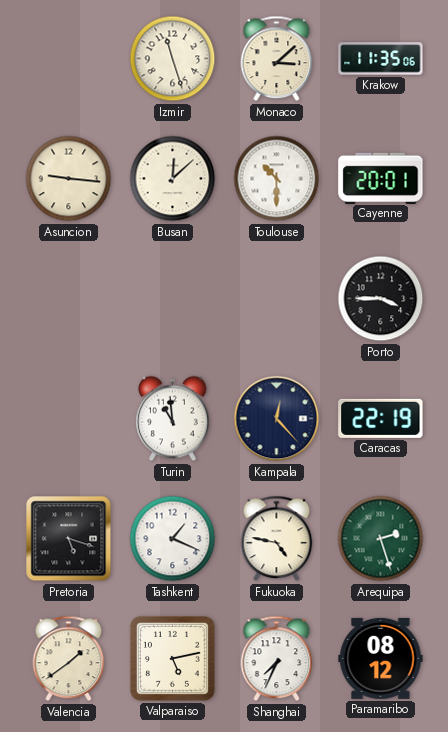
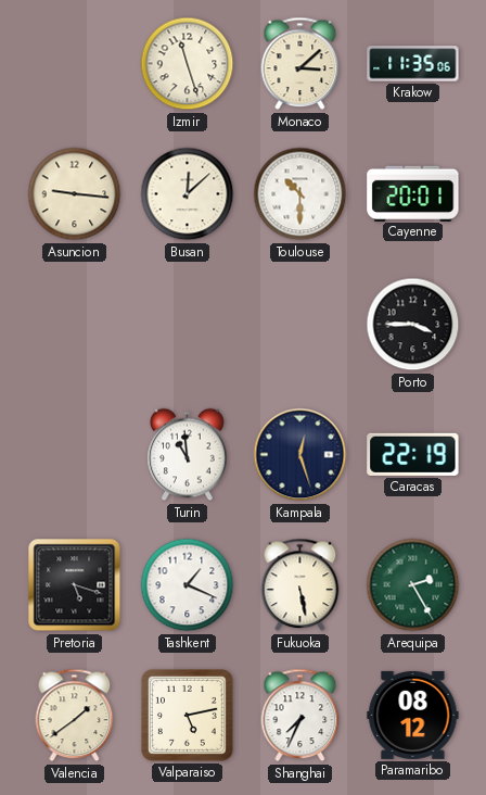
Kampala: 12:23 -> 12:27 (300, 455)
Fukuoka: 4:47 -> 5:28 (300, 585)
Arequipa: 2:27 -> 2:25 (413, 585)
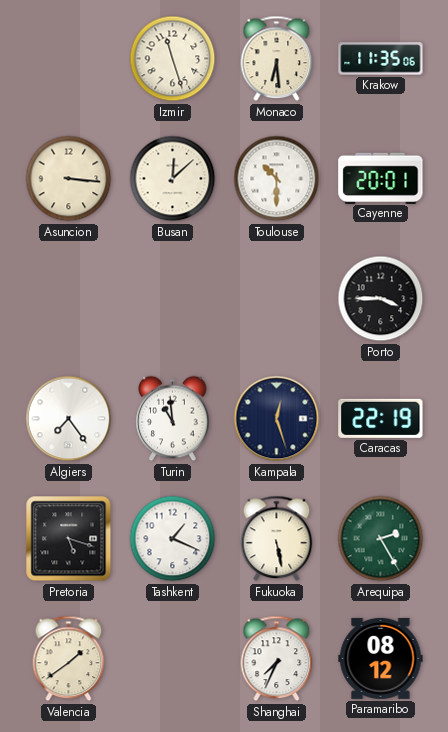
Monaco: 3:08 -> 6:29 (277, 59)
Asuncion: 9:16 -> 3:16 (69, 179)
Algiers: none -> 7:24 (69, 419)
Valparaiso: 5:13 -> none (187, 715)
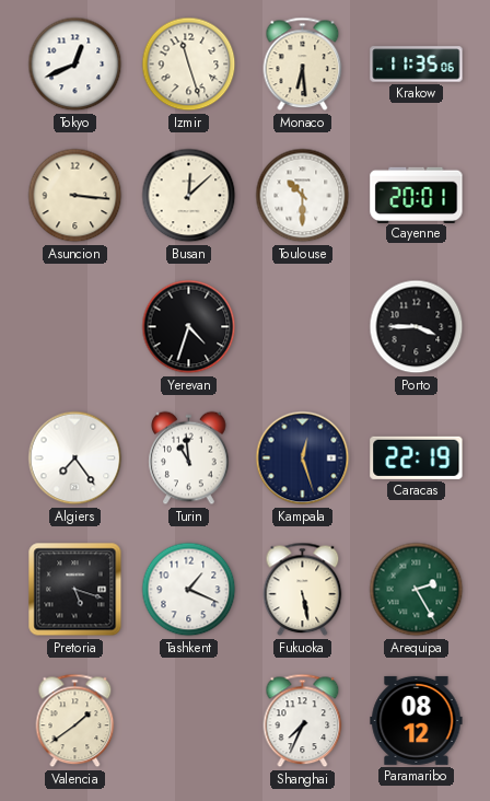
Tokyo: none -> 12:41 (75, 65)
Yerevan: none -> 4:33 (189, 327)
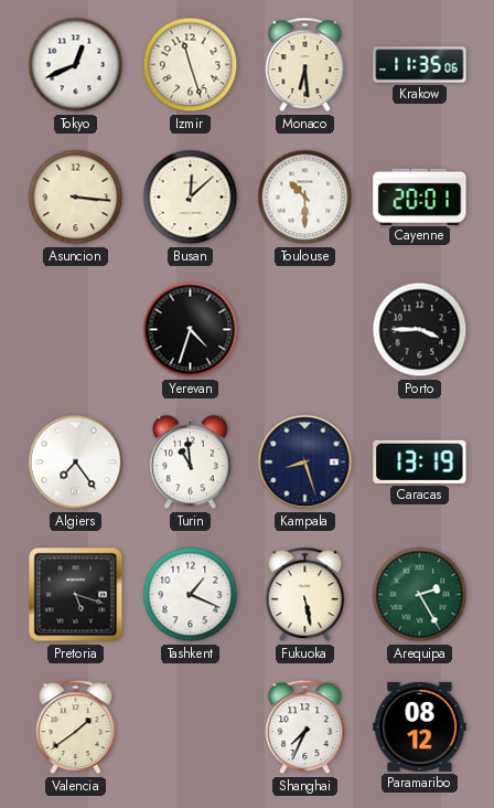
Kampala: 12:27 -> 8:27 (305, 463)
Caracas: 22:19 -> 13:19 (420, 461)
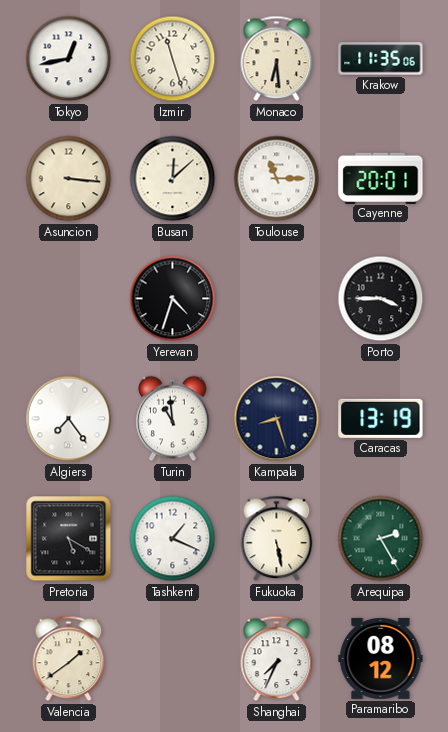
Tokyo: 12:41 -> 12:43 (69, 59)
Toulouse: 10:30 -> 11:15 (277, 179)
Pretoria: 5:18 -> 5:20 (69, 539)
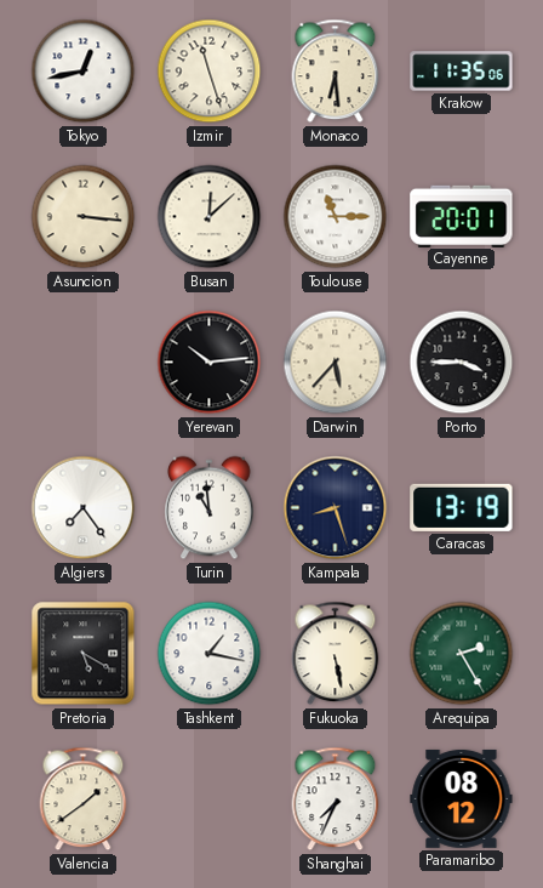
Yerevan: 4:33 -> 10:14 (210, 363)
Darwin: none -> 5:37 (336, 363)
Tashkent: 1:19 -> 1:17 (210, 654)
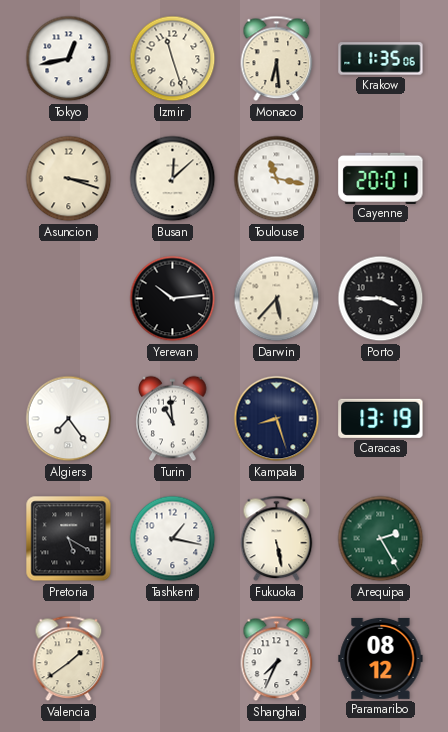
Asuncion: 3:16 -> 3:18 (69, 179)
Toulouse: 11:15 -> 11:17 (277, 179)
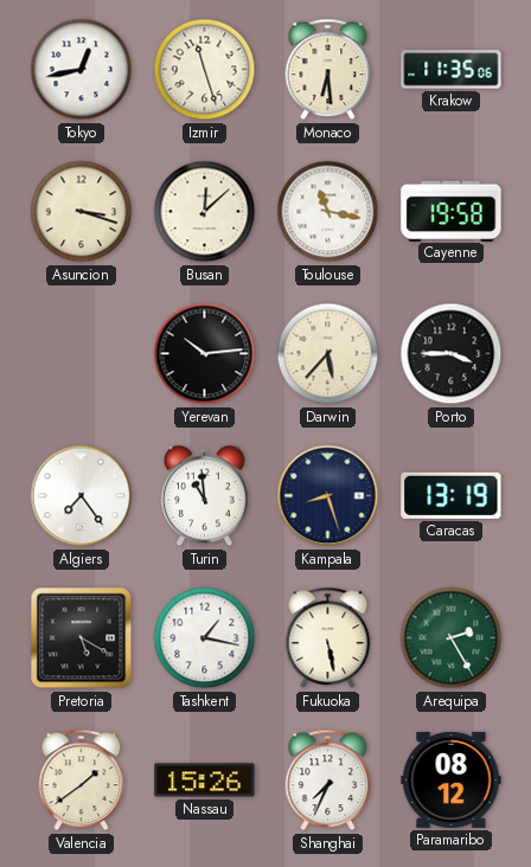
Cayenne: 20:01 -> 19:58 (452, 211)
Nassau: none -> 15:26 (205, 781)
